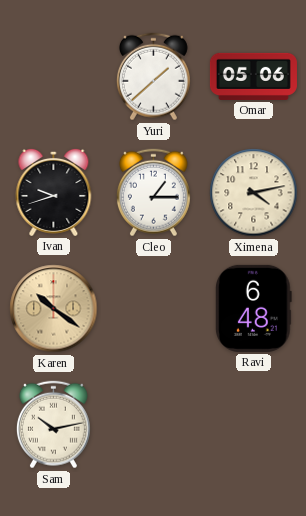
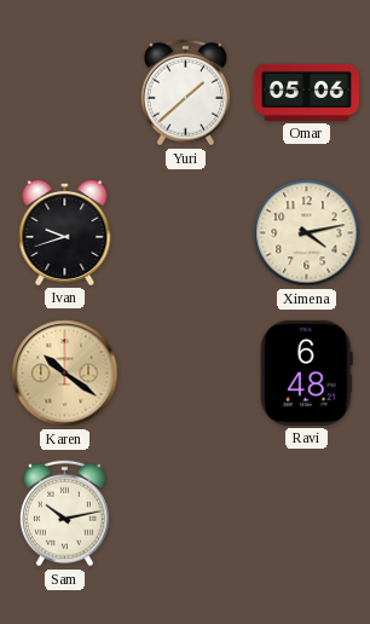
Cleo: 1:15 -> none (153, 193)
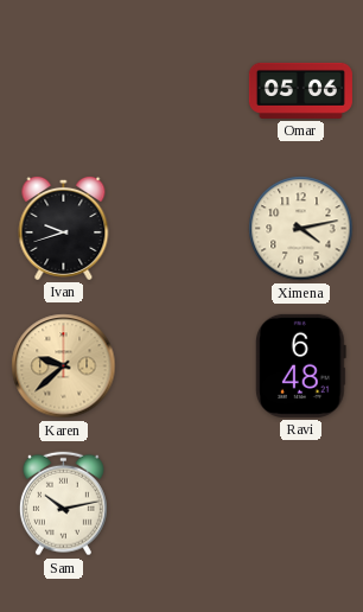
Yuri: 1:38 -> none (185, 93)
Karen: 10:21 -> 9:38 (64, 366)
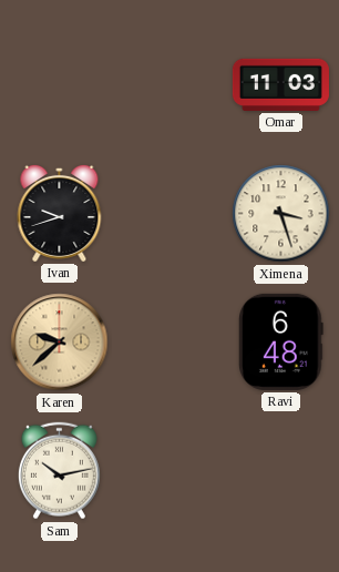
Omar: 05:06 -> 11:03 (280, 84)
Ximena: 4:13 -> 3:27 (281, 214)
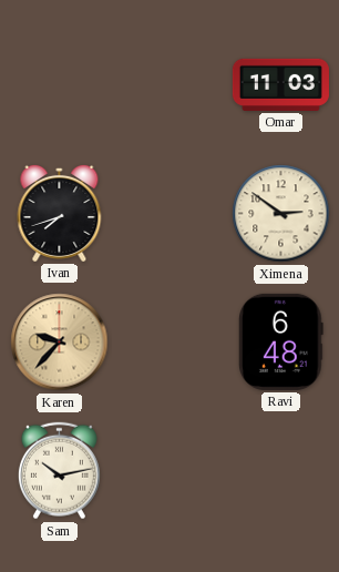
Ivan: 9:42 -> 7:42 (60, 213)
Ximena: 3:27 -> 2:51 (281, 214)
Karen: 9:38 -> 9:37 (60, 343)
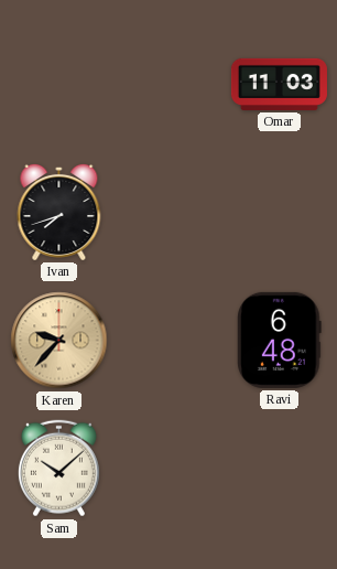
Ximena: 2:51 -> none (281, 214)
Sam: 10:13 -> 10:08 (58, 469)
